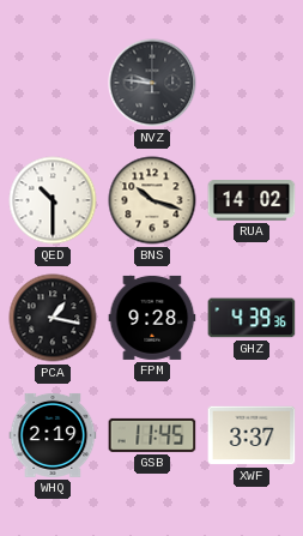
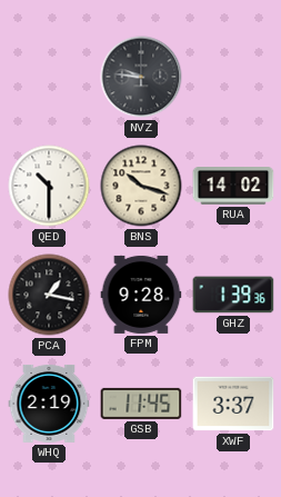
GHZ: 4:39 -> 1:39 (233, 295)
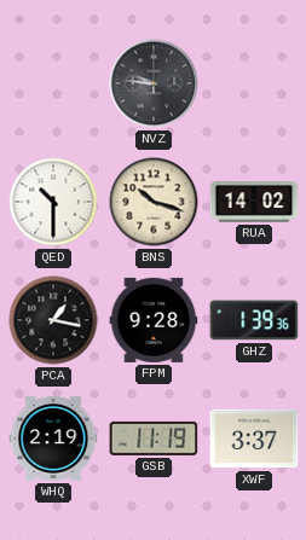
GSB: 11:45 -> 11:19 (154, 439)
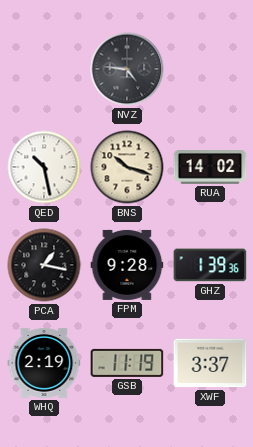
NVZ: 9:46 -> 4:46 (127, 69)
QED: 10:30 -> 10:28 (44, 167)
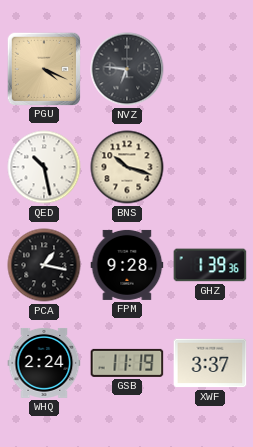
PGU: none -> 4:19 (43, 68)
NVZ: 4:46 -> 6:46 (127, 69)
RUA: 14:02 -> none (210, 168)
WHQ: 2:19 -> 2:24 (44, 363)
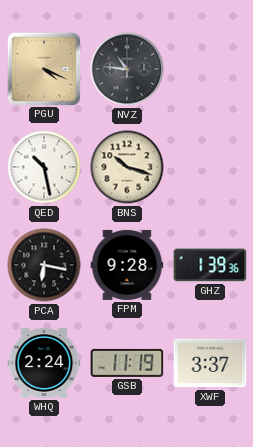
NVZ: 6:46 -> 10:46 (127, 69)
PCA: 1:17 -> 6:17 (44, 265)
